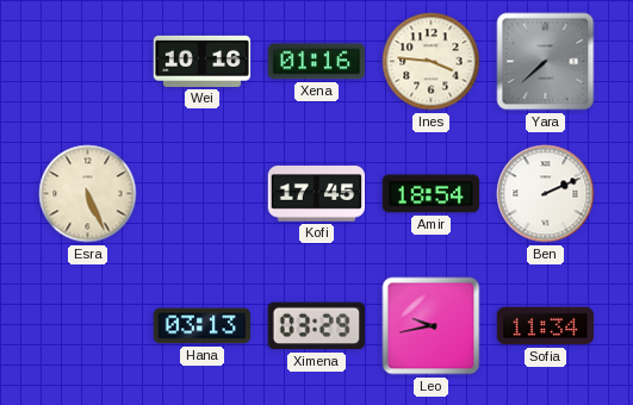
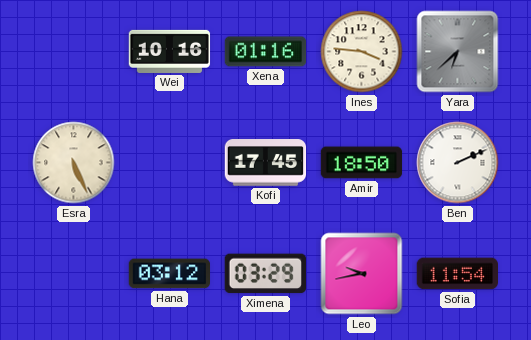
Yara: 7:38 -> 6:38 (458, 52)
Amir: 18:54 -> 18:50 (362, 163)
Hana: 03:13 -> 03:12 (170, 274)
Sofia: 11:34 -> 11:54 (457, 274)
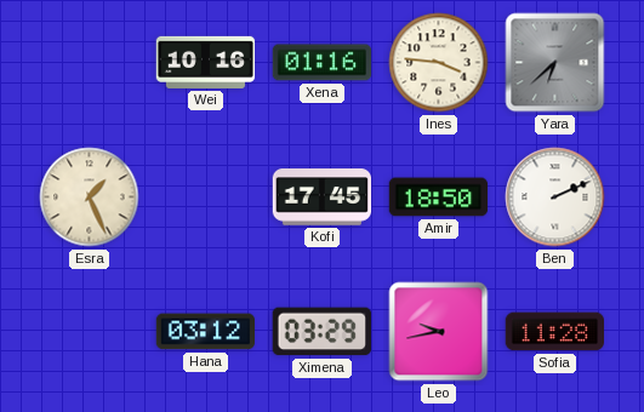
Esra: 5:26 -> 1:26 (90, 198)
Sofia: 11:54 -> 11:28 (554, 332)
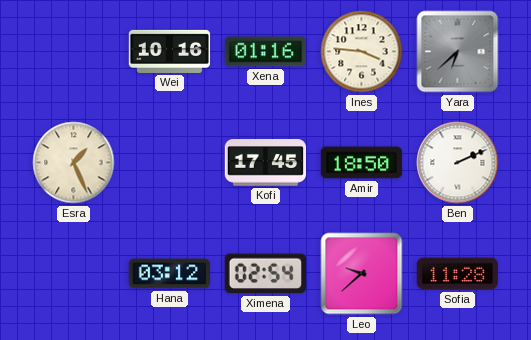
Ximena: 03:29 -> 02:54 (265, 274)
Leo: 9:43 -> 9:38 (362, 274)
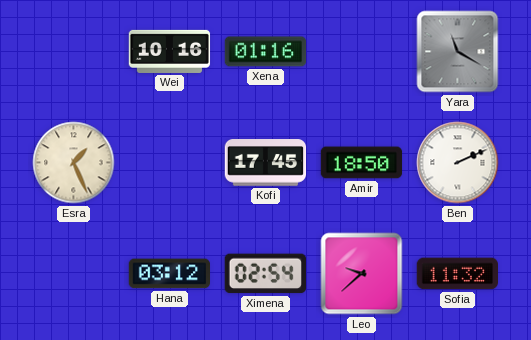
Ines: 3:46 -> none (362, 52)
Yara: 6:38 -> 11:20 (458, 52)
Sofia: 11:28 -> 11:32 (457, 274)
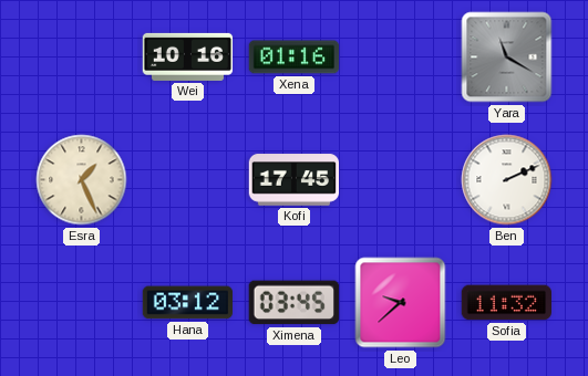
Amir: 18:50 -> none (362, 163)
Ximena: 02:54 -> 03:45 (293, 303)
